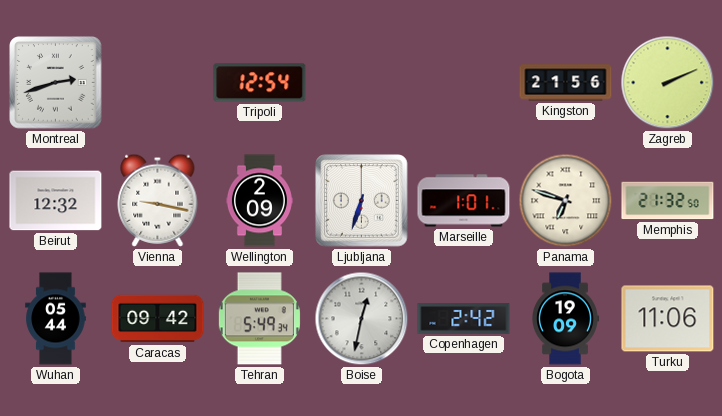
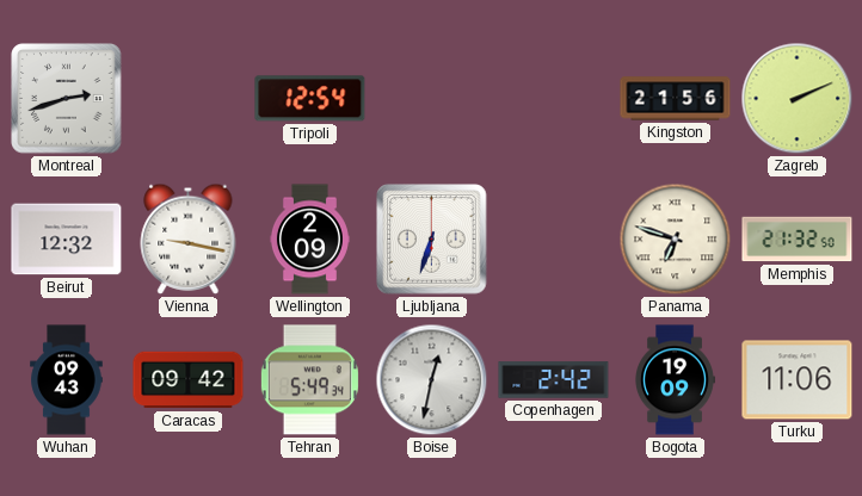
Marseille: 1:01 -> none (464, 201)
Wuhan: 05:44 -> 09:43 (67, 380)
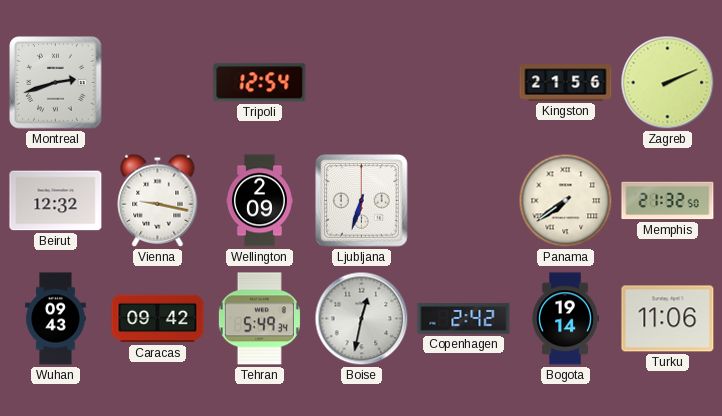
Panama: 6:48 -> 7:39 (566, 201)
Bogota: 19:09 -> 19:14 (566, 319)
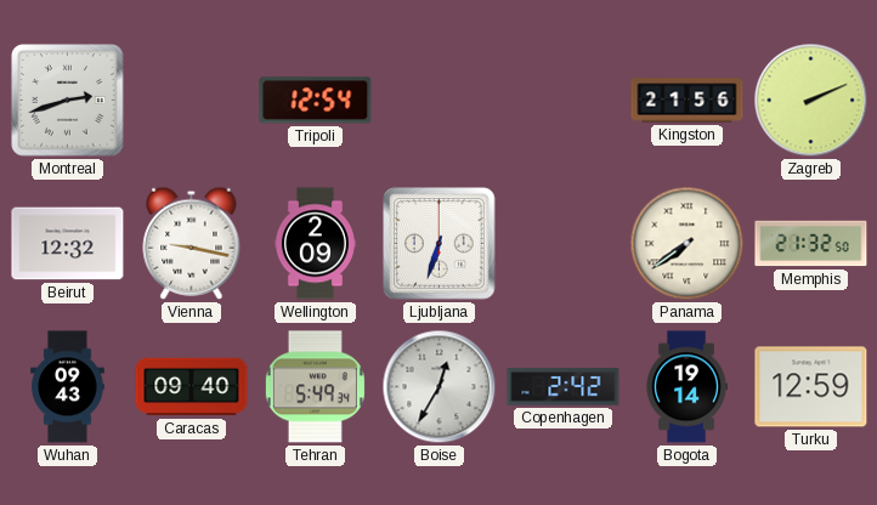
Caracas: 09:42 -> 09:40 (192, 387)
Boise: 12:32 -> 12:35 (440, 387)
Turku: 11:06 -> 12:59 (811, 387)
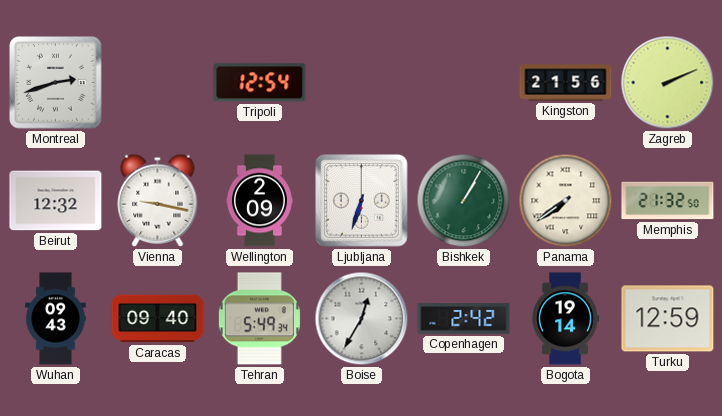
Bishkek: none -> 1:05 (464, 201)
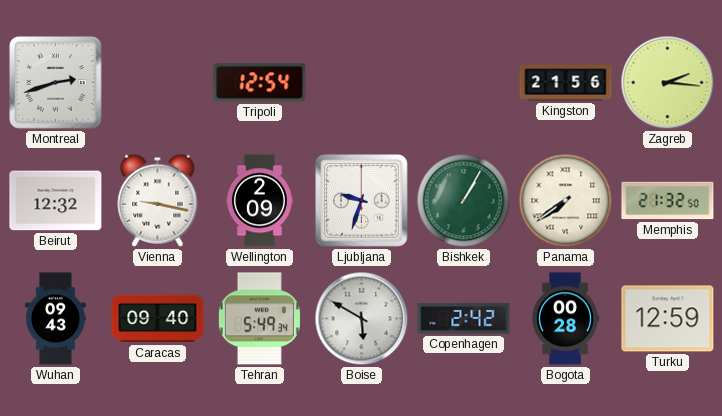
Zagreb: 2:11 -> 2:16 (668, 83)
Ljubljana: 6:33 -> 9:33 (362, 201)
Boise: 12:35 -> 5:50 (362, 319)
Bogota: 19:14 -> 00:28 (566, 319)
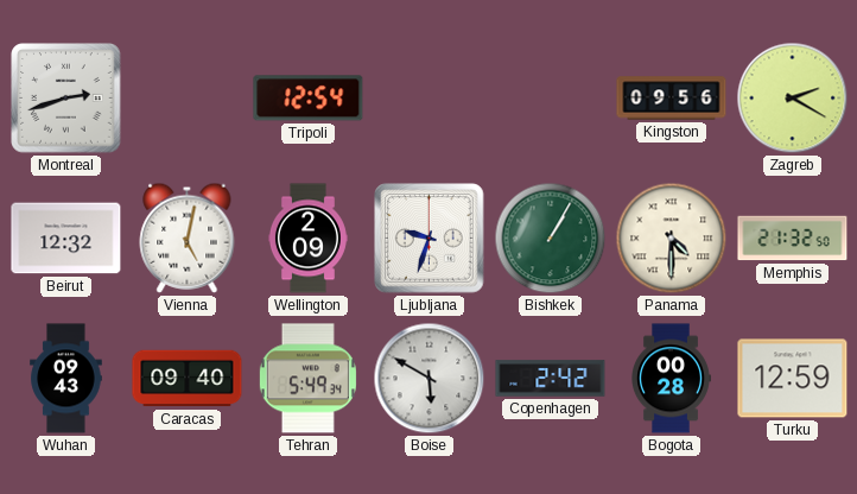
Kingston: 21:56 -> 09:56 (672, 99)
Zagreb: 2:16 -> 2:20 (793, 99)
Vienna: 9:17 -> 5:02 (188, 237)
Panama: 7:39 -> 4:30 (672, 239)
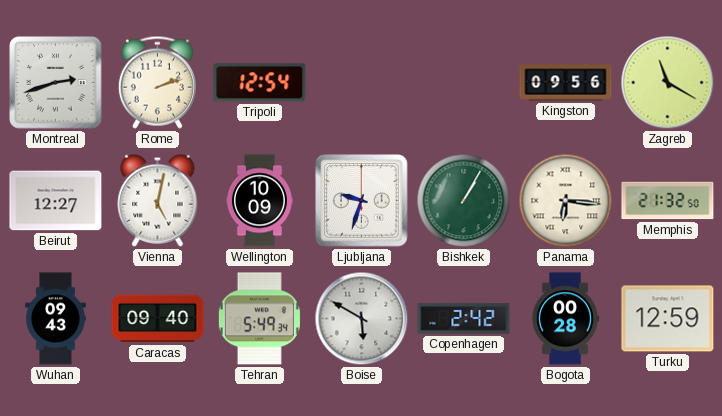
Rome: none -> 2:12 (157, 82)
Zagreb: 2:20 -> 11:20 (668, 83)
Beirut: 12:32 -> 12:27 (56, 201)
Wellington: 2:09 -> 10:09 (259, 201)
Panama: 4:30 -> 6:16 (566, 201)
